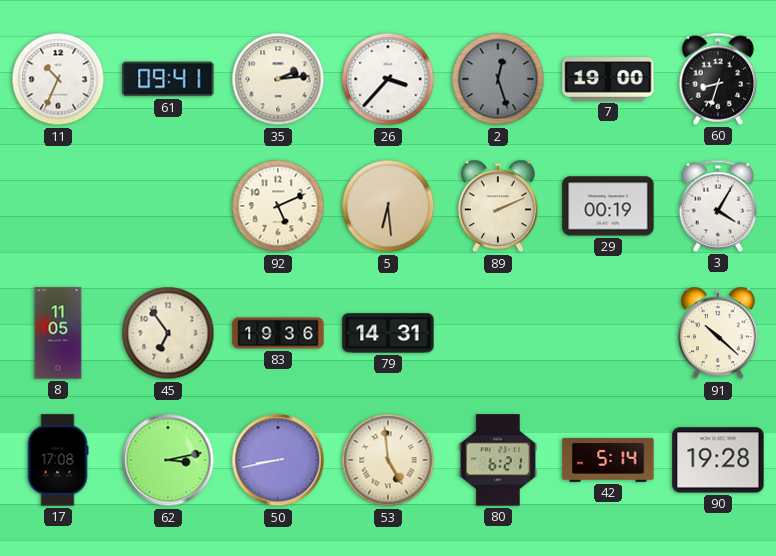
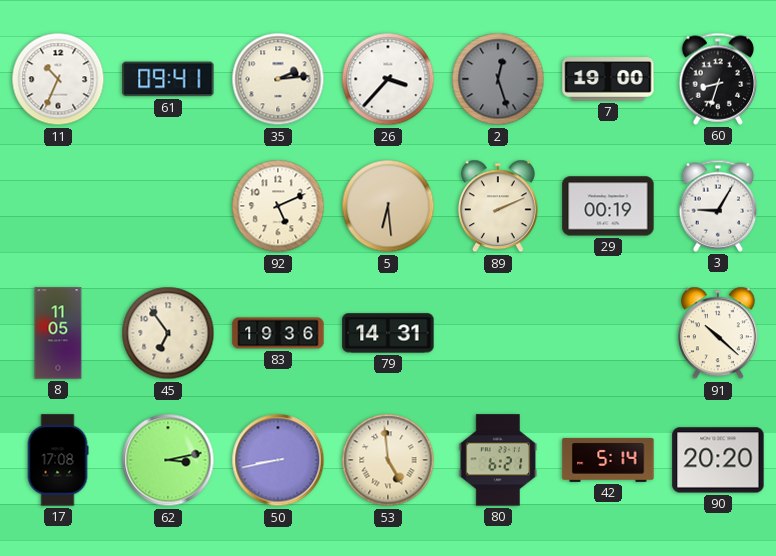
3: 4:05 -> 9:05 (718, 206)
90: 19:28 -> 20:20 (718, 460)
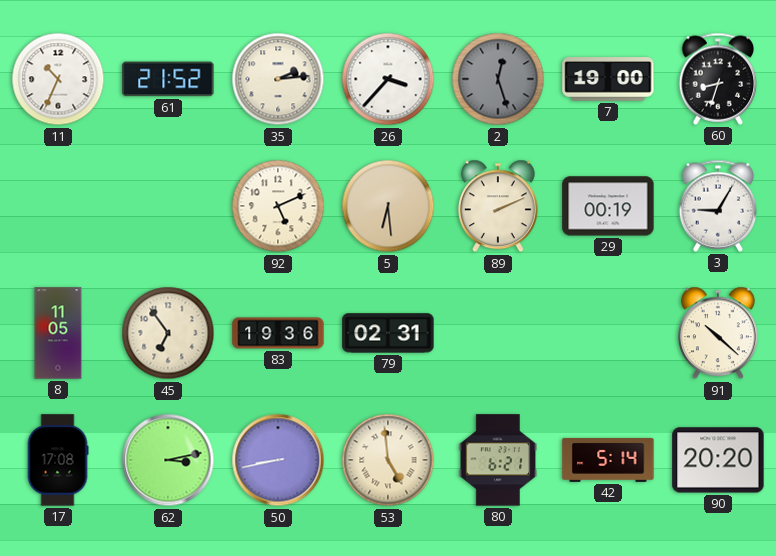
61: 09:41 -> 21:52 (168, 79)
79: 14:31 -> 02:31 (388, 333)
